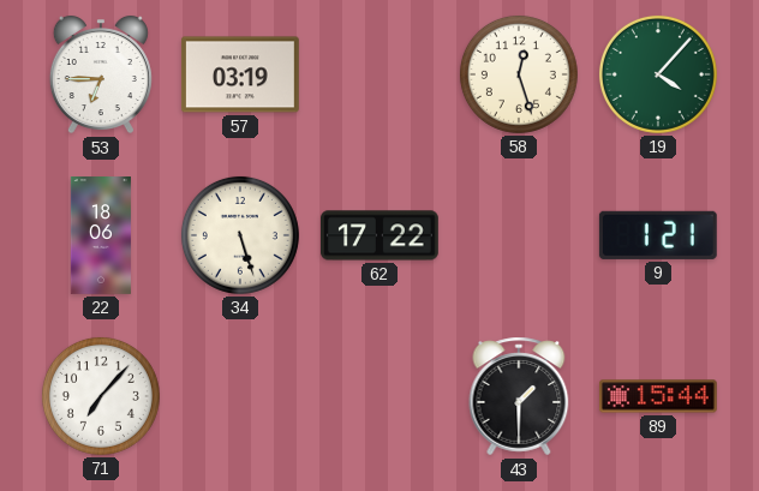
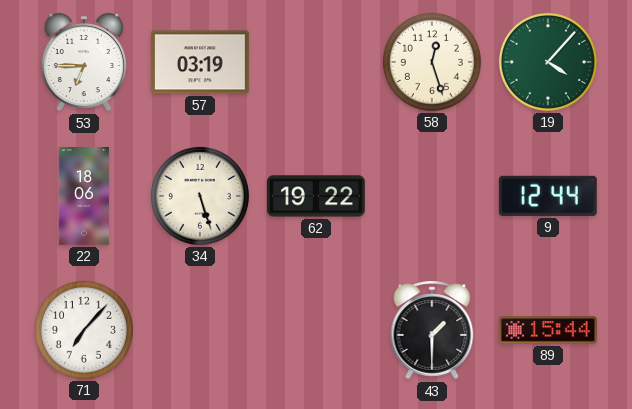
62: 17:22 -> 19:22 (317, 196)
9: 1:21 -> 12:44 (548, 196)
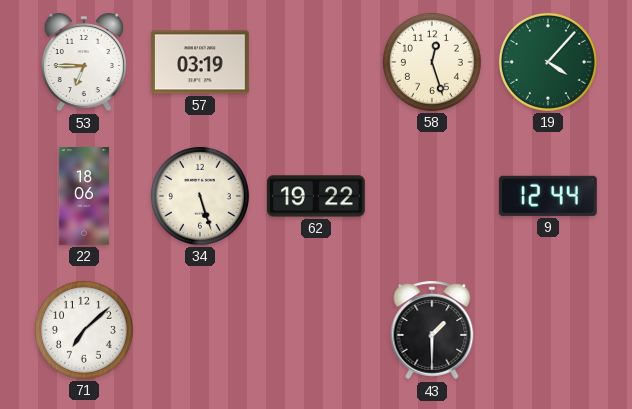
71: 7:07 -> 7:08 (84, 330)
89: 15:44 -> none (548, 330)
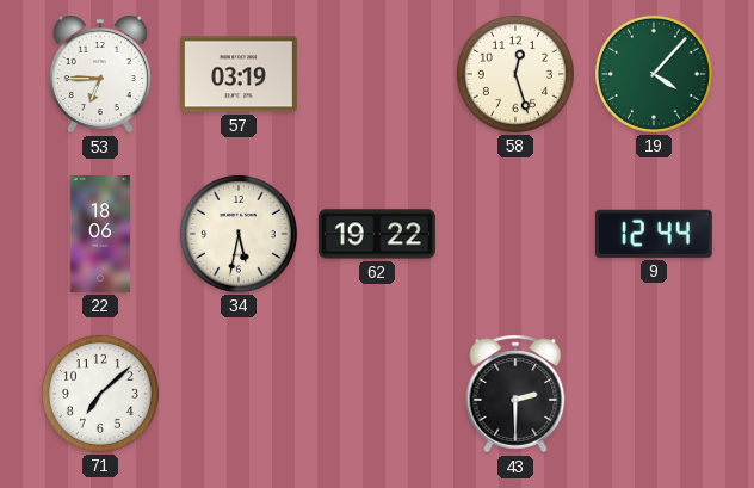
34: 5:27 -> 5:32 (239, 234)
43: 1:30 -> 2:30 (515, 394)
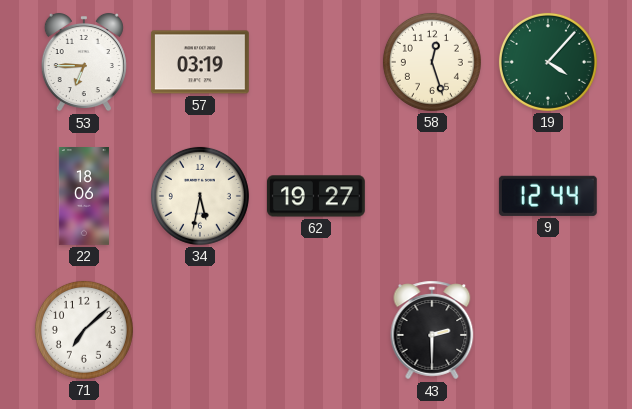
62: 19:22 -> 19:27 (317, 196)
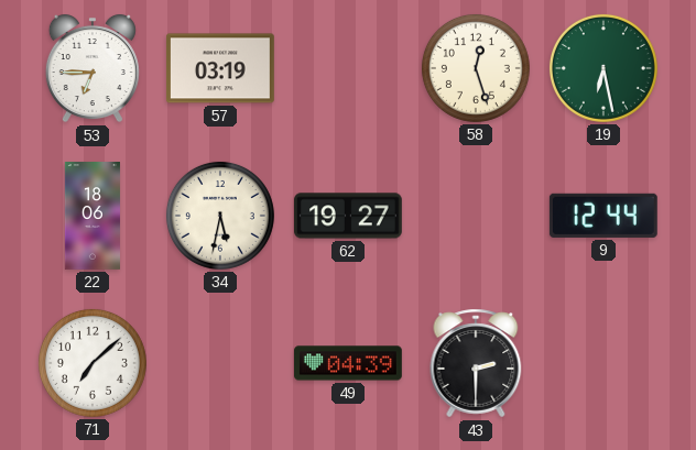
19: 4:07 -> 6:28 (603, 68)
49: none -> 04:39 (349, 363)
